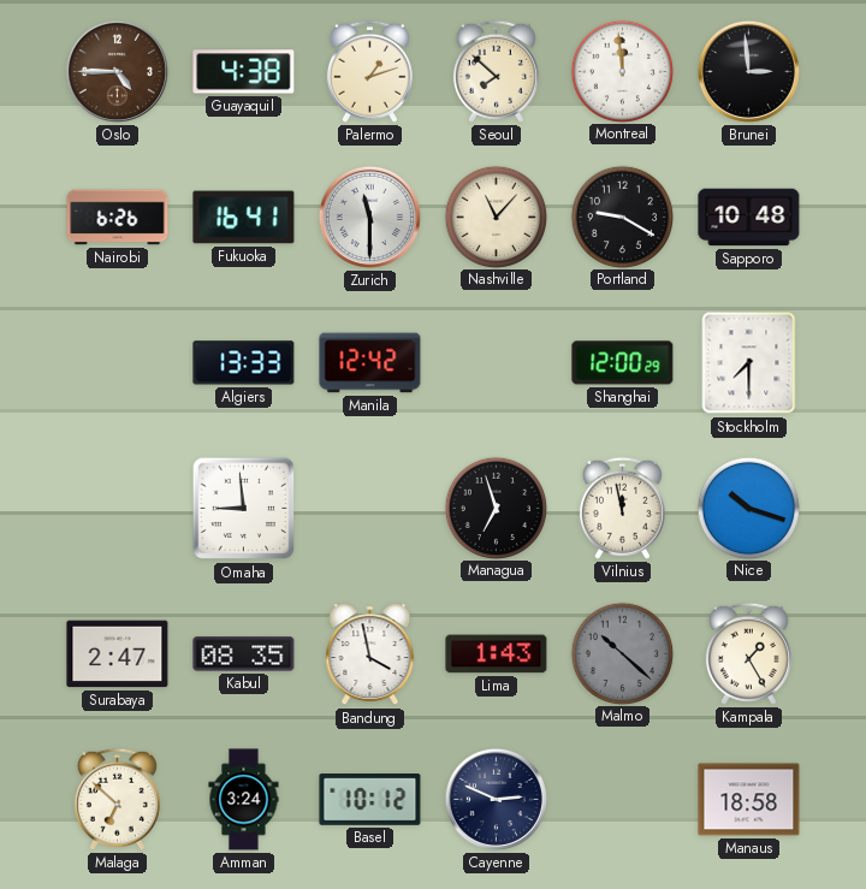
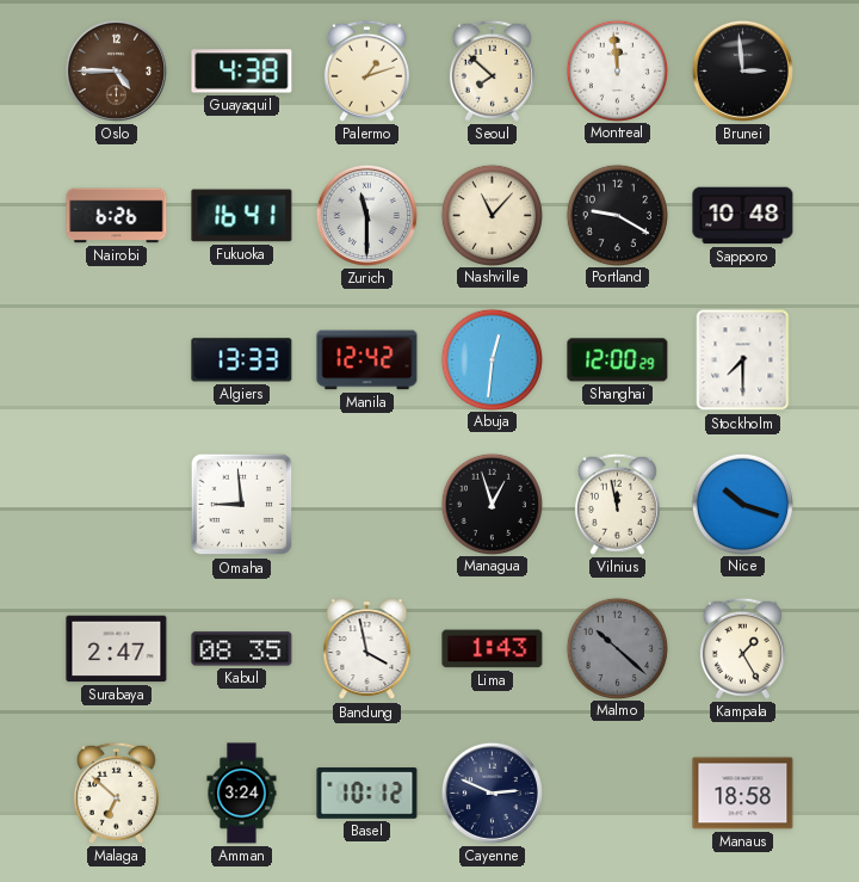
Abuja: none -> 12:31 (492, 359)
Managua: 6:57 -> 12:57 (492, 504)
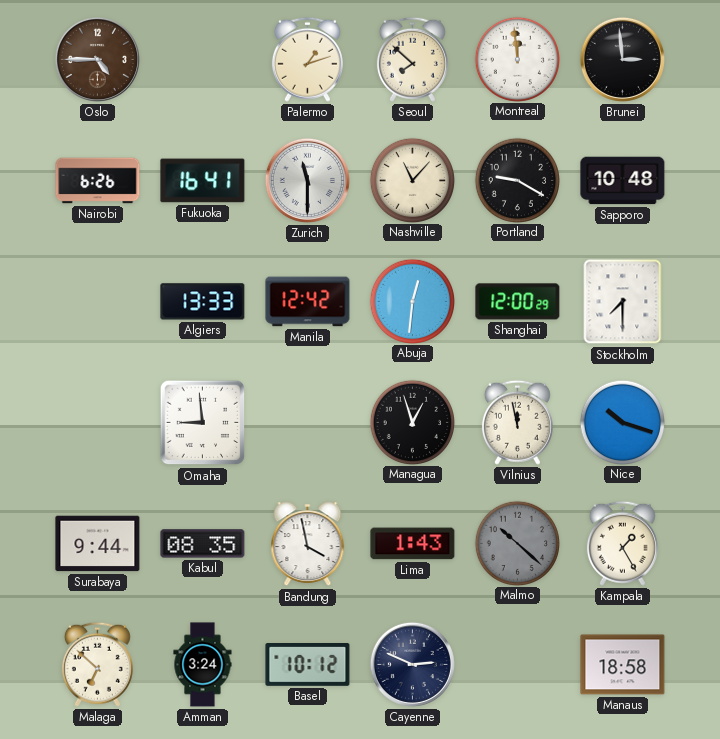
Guayaquil: 4:38 -> none (242, 72)
Surabaya: 2:47 -> 9:44 (98, 544)
